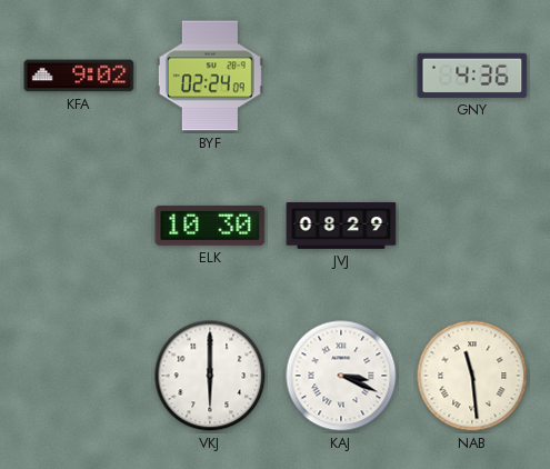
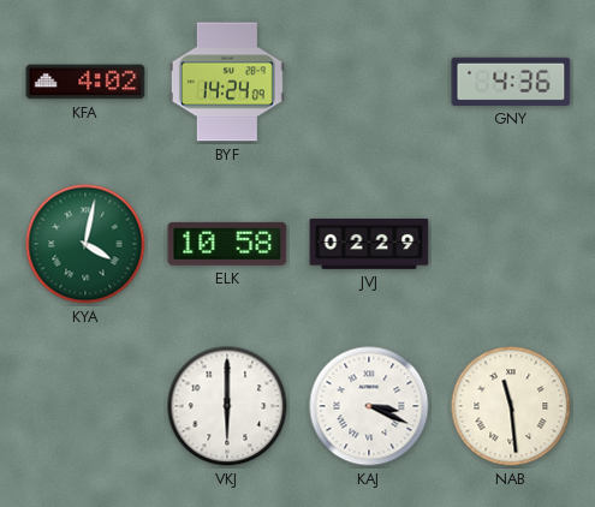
KFA: 9:02 -> 4:02 (85, 82)
BYF: 02:24 -> 14:24 (227, 82)
KYA: none -> 4:02 (85, 244)
ELK: 10:30 -> 10:58 (227, 244)
JVJ: 08:29 -> 02:29 (369, 244)
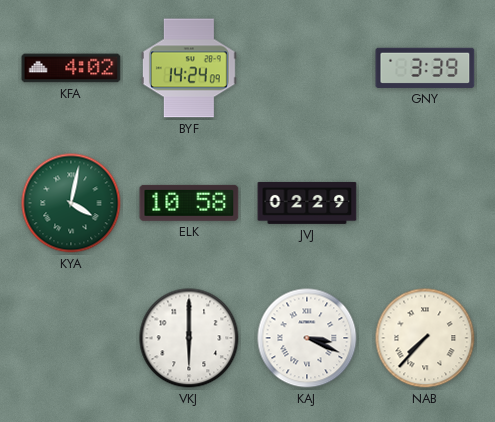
GNY: 4:36 -> 3:39 (425, 68)
NAB: 11:29 -> 7:37 (425, 338)
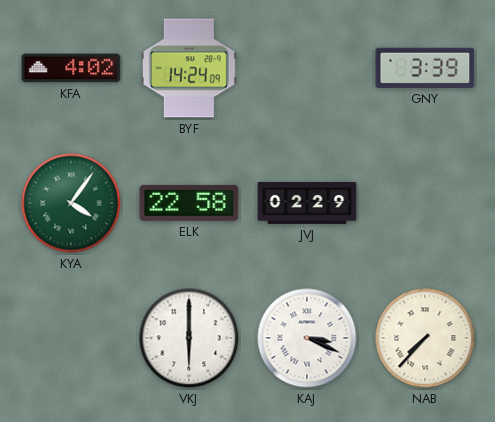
KYA: 4:02 -> 4:06 (71, 203)
ELK: 10:58 -> 22:58 (189, 203)
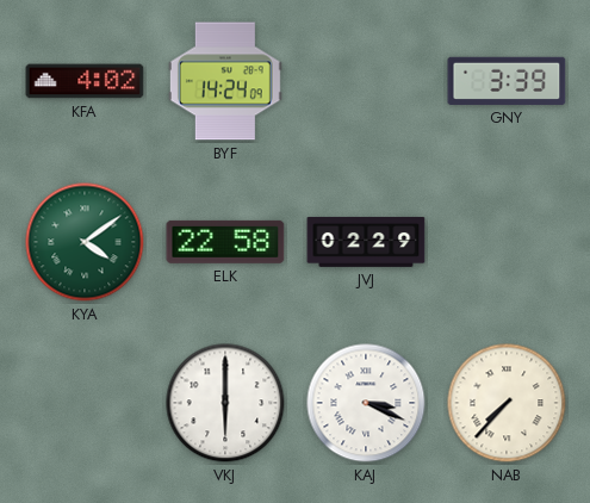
KYA: 4:06 -> 4:09 (85, 242)
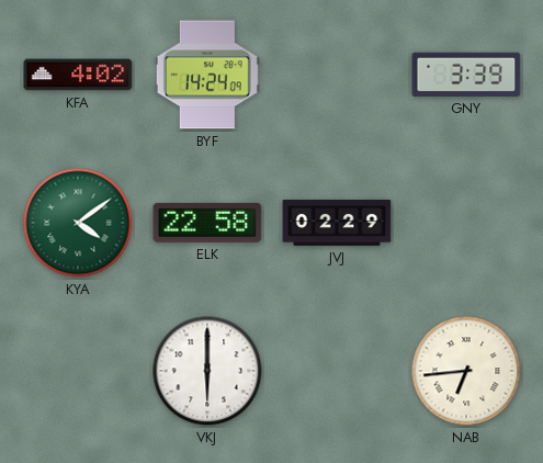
KAJ: 3:19 -> none (366, 403)
NAB: 7:37 -> 6:44 (466, 371)
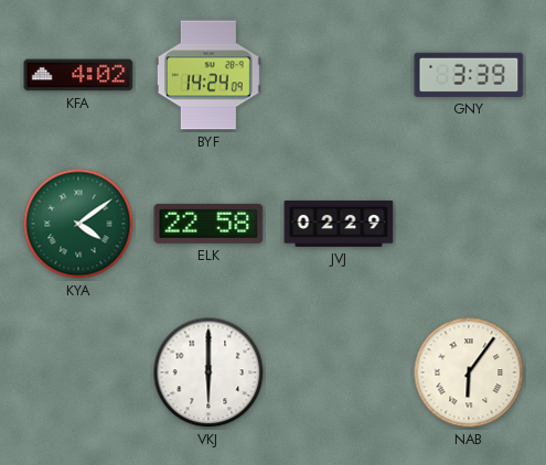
NAB: 6:44 -> 6:06 (469, 372)
